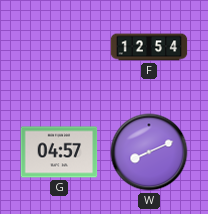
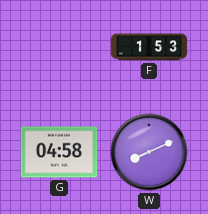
F: 12:54 -> 1:53 (149, 47)
G: 04:57 -> 04:58 (59, 152)
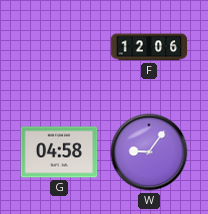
F: 1:53 -> 12:06 (149, 47)
W: 8:11 -> 9:06 (149, 152)
